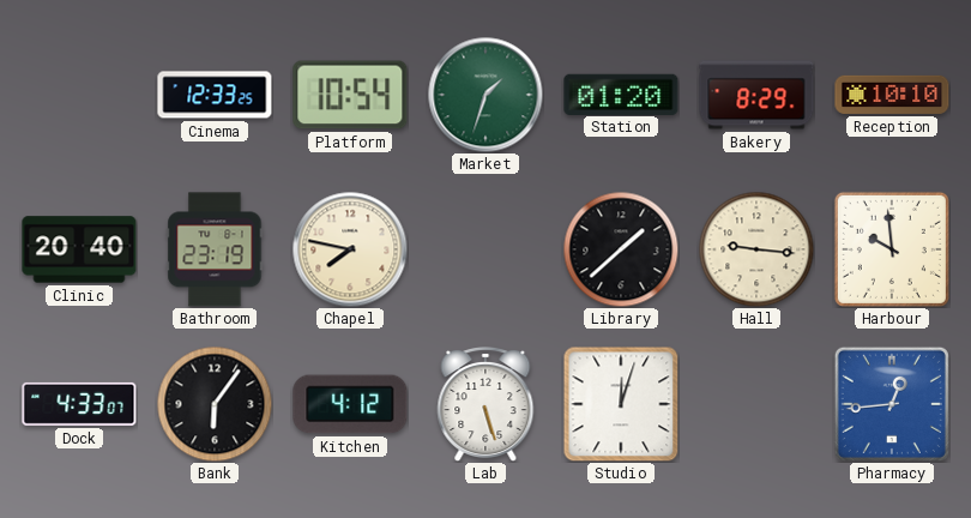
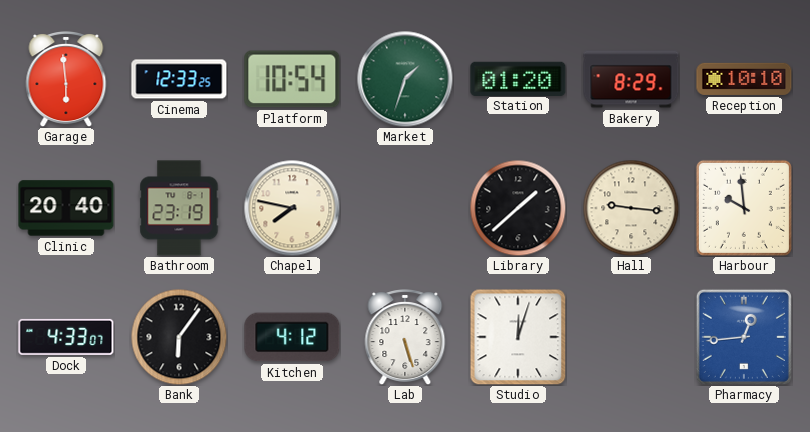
Garage: none -> 5:59 (66, 80)
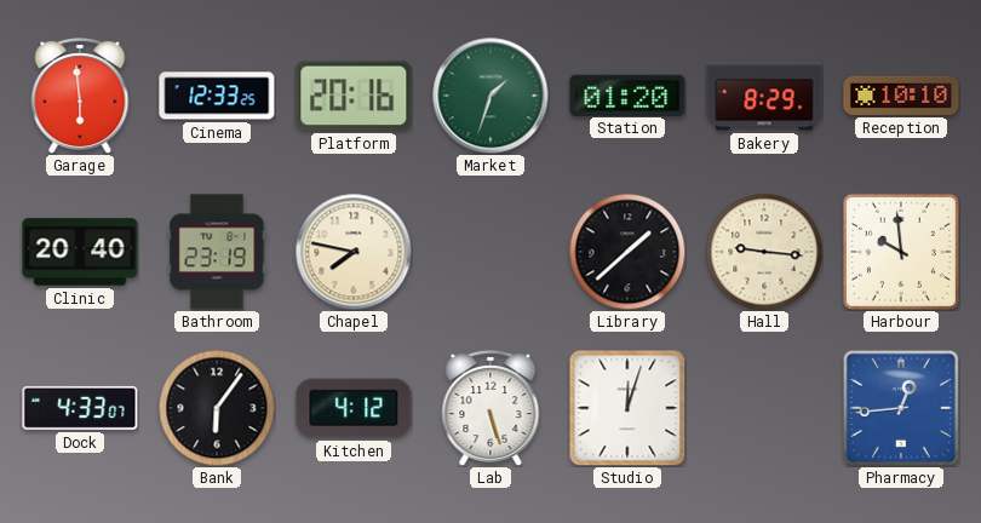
Platform: 10:54 -> 20:16 (354, 96)
